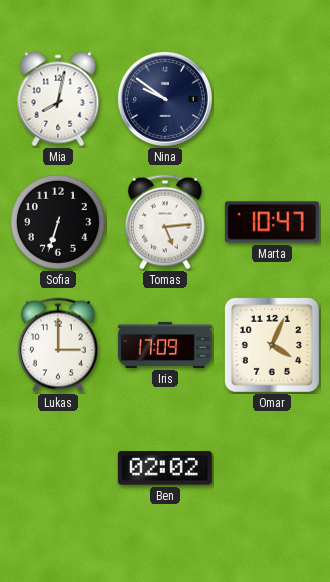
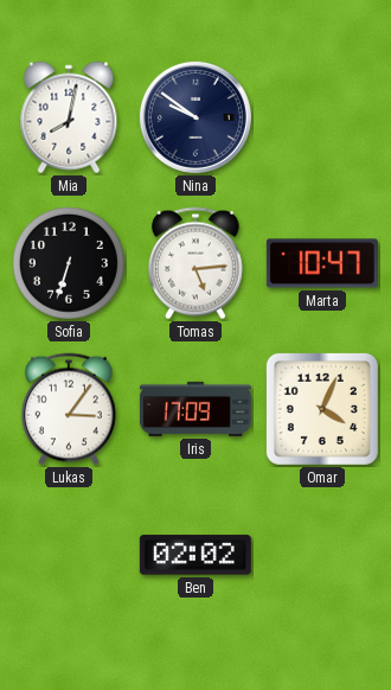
Lukas: 3:00 -> 3:06 (69, 409)
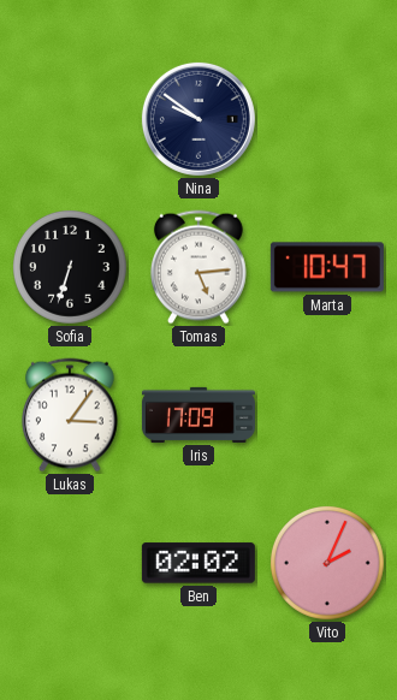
Mia: 8:02 -> none (69, 117)
Omar: 4:04 -> none (322, 409)
Vito: none -> 2:04 (327, 563)
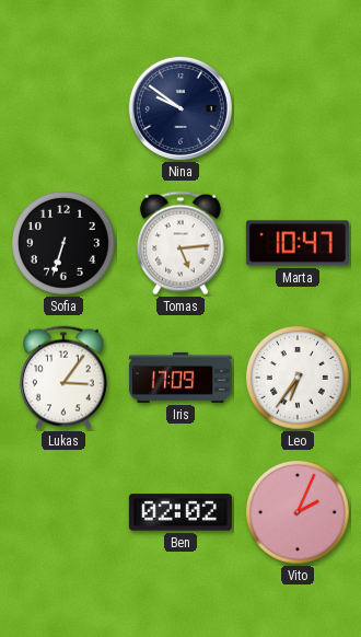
Leo: none -> 6:36 (298, 378)
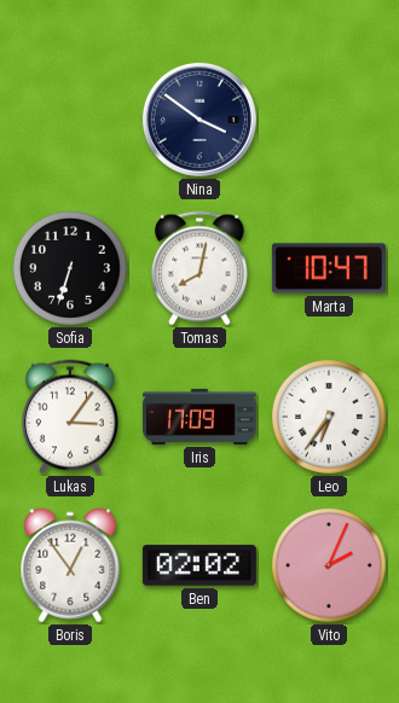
Nina: 9:51 -> 3:51 (199, 120)
Tomas: 5:14 -> 8:02 (199, 268)
Boris: none -> 12:54 (70, 565)
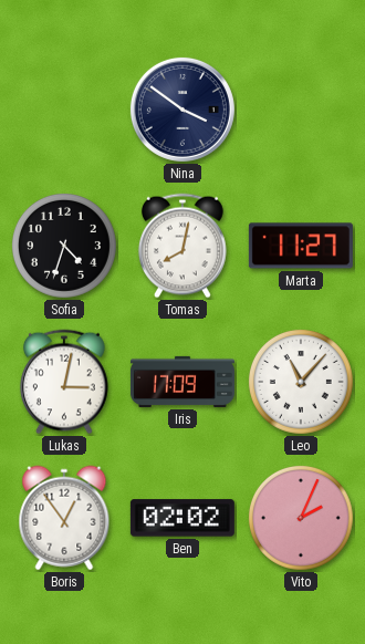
Sofia: 6:33 -> 4:33 (64, 246)
Marta: 10:47 -> 11:27 (301, 246)
Lukas: 3:06 -> 3:02 (64, 382)
Leo: 6:36 -> 11:07 (301, 382)
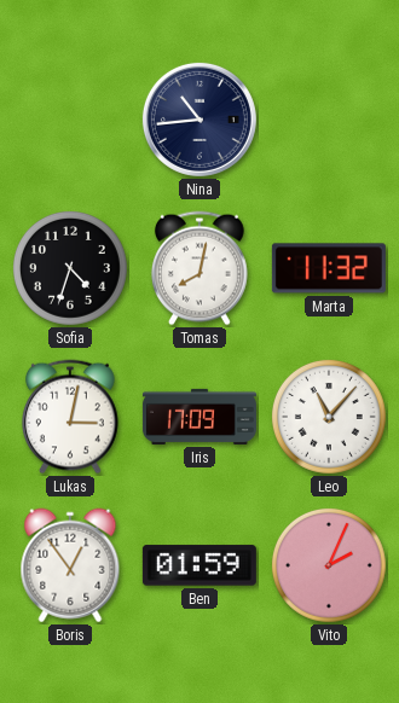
Nina: 3:51 -> 10:44 (199, 120)
Marta: 11:27 -> 11:32 (329, 268)
Ben: 02:02 -> 01:59 (199, 565)
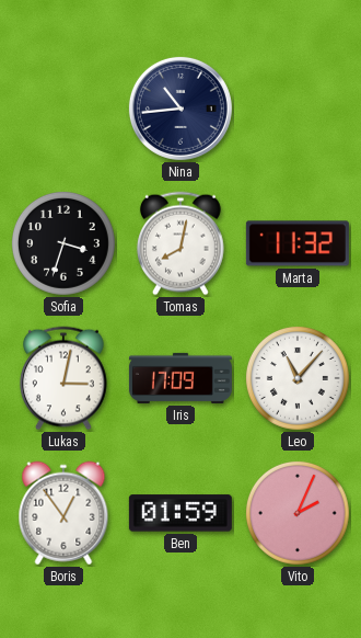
Sofia: 4:33 -> 3:33 (63, 243)
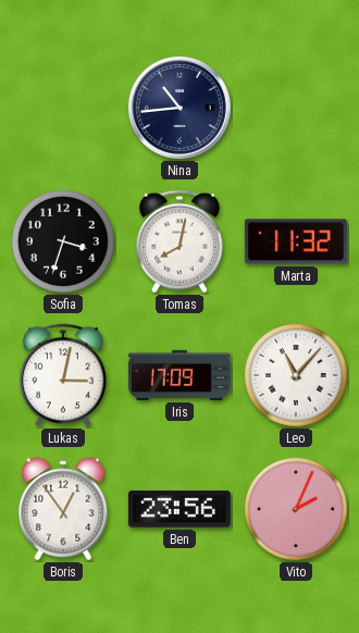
Ben: 01:59 -> 23:56 (179, 509)
